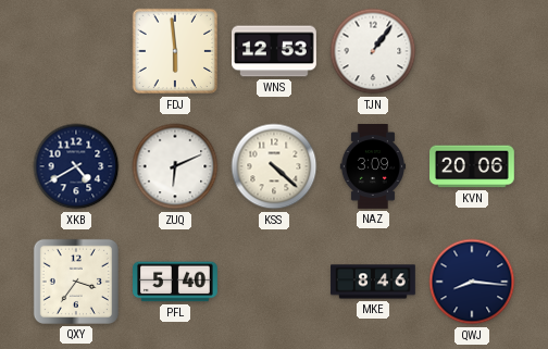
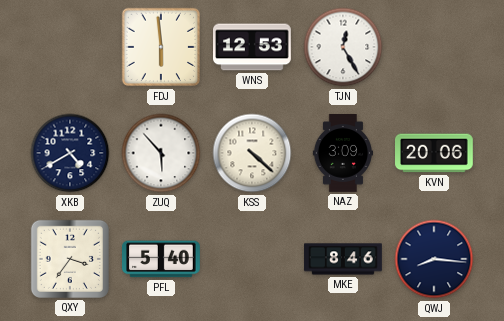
TJN: 1:06 -> 12:25 (343, 47)
ZUQ: 6:11 -> 5:53 (161, 153)
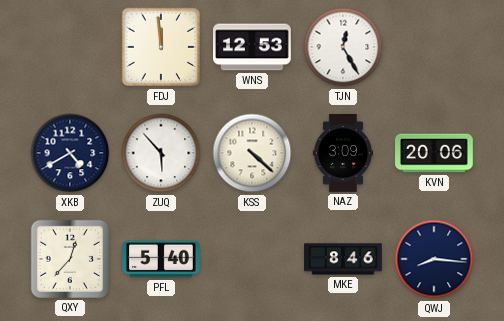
FDJ: 5:59 -> 11:59 (161, 47)
QXY: 3:36 -> 12:37 (70, 259)
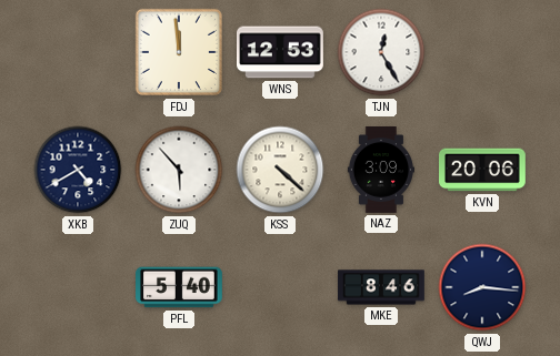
QXY: 12:37 -> none (70, 259)
